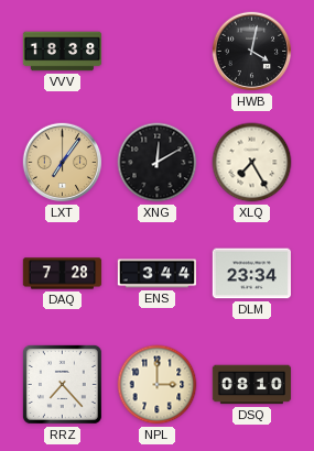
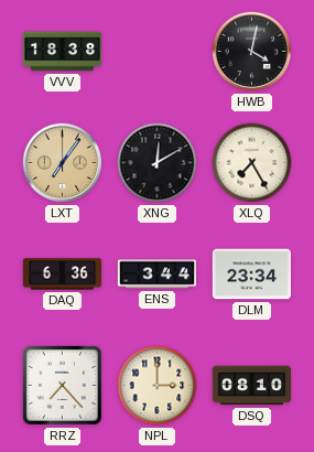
DAQ: 7:28 -> 6:36 (63, 275)
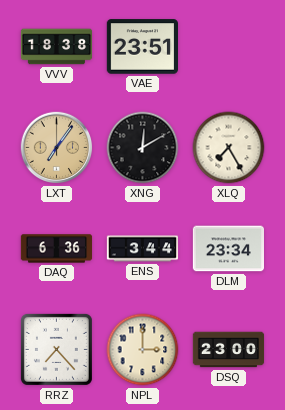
VAE: none -> 23:51 (142, 47)
HWB: 4:02 -> none (252, 52)
DSQ: 08:10 -> 23:00 (229, 350)
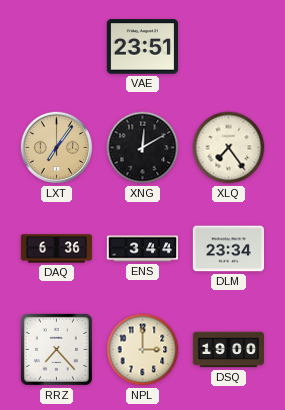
VVV: 18:38 -> none (57, 47)
XLQ: 7:25 -> 7:24 (229, 148)
DSQ: 23:00 -> 19:00 (229, 350)
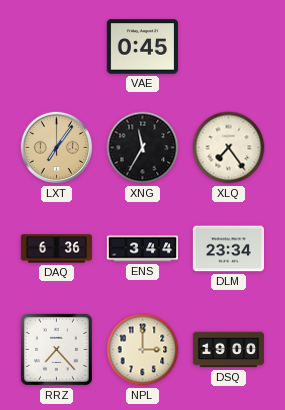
VAE: 23:51 -> 0:45 (142, 47)
XNG: 12:10 -> 11:35 (143, 148)
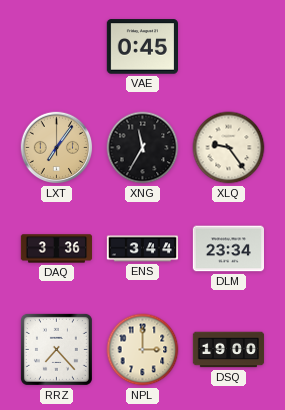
XLQ: 7:24 -> 9:24 (229, 148)
DAQ: 6:36 -> 3:36 (57, 249)
